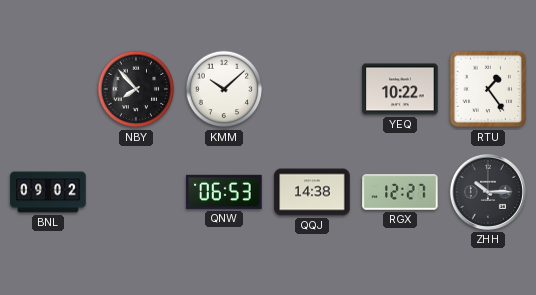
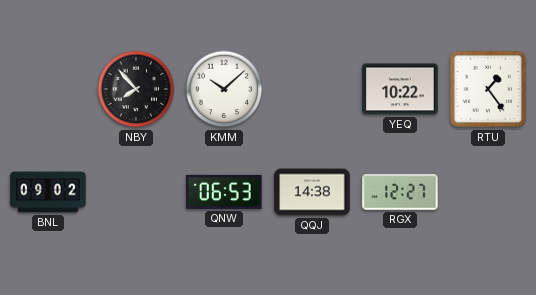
ZHH: 10:15 -> none (488, 192)
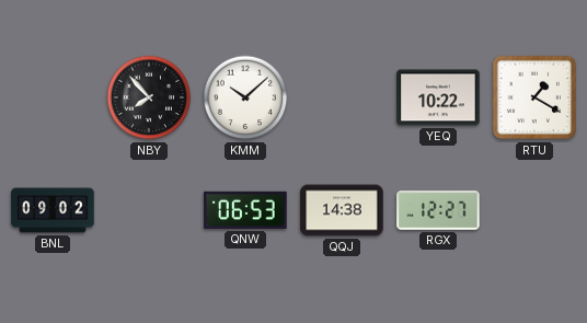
RTU: 1:24 -> 1:20 (534, 97)
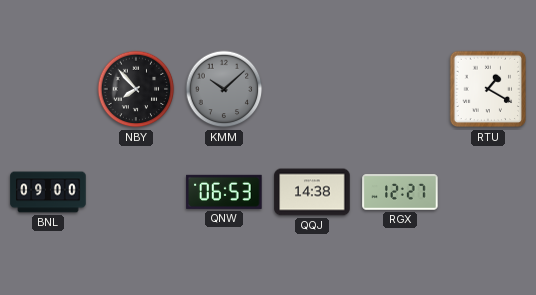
KMM dial: white -> grey (224, 89)
YEQ: 10:22 -> none (438, 97)
BNL: 09:02 -> 09:00 (48, 192)
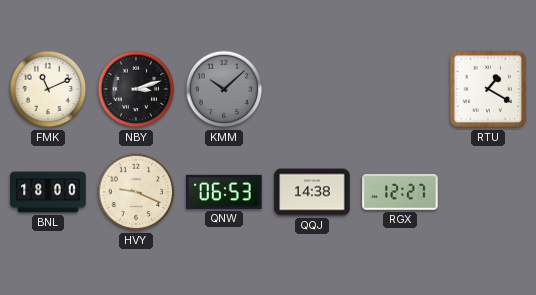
FMK: none -> 11:11 (48, 89)
NBY: 7:53 -> 3:12 (136, 89)
BNL: 09:00 -> 18:00 (48, 192)
HVY: none -> 9:19 (136, 192)
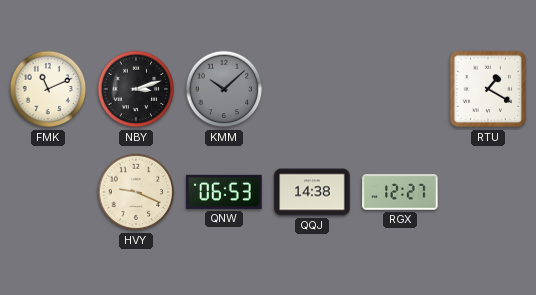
BNL: 18:00 -> none (48, 192)
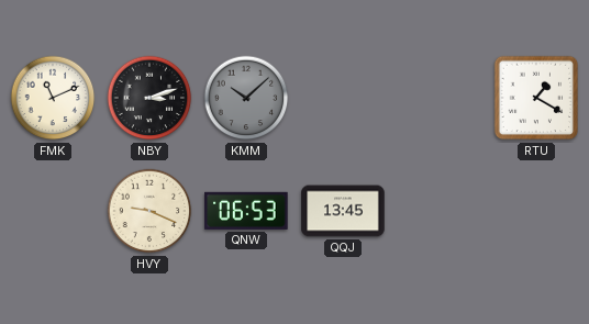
QQJ: 14:38 -> 13:45 (343, 211)
RGX: 12:27 -> none (400, 192)
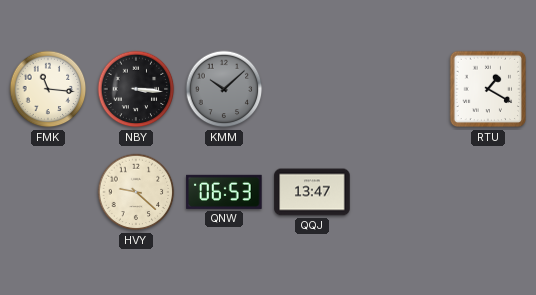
FMK: 11:11 -> 11:16 (48, 89)
NBY: 3:12 -> 3:16 (136, 89)
HVY: 9:19 -> 9:22 (136, 192)
QQJ: 13:45 -> 13:47 (312, 192)
